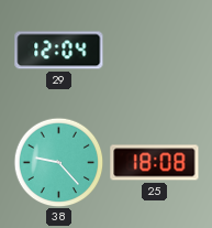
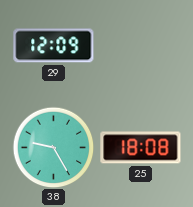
29: 12:04 -> 12:09 (54, 46)
38: 9:23 -> 9:25 (53, 147)
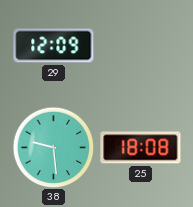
38: 9:25 -> 9:29 (53, 147)
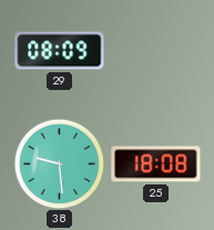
29: 12:09 -> 08:09 (60, 51)
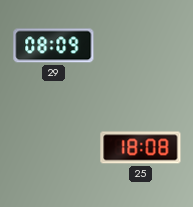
38: 9:29 -> none (59, 163)
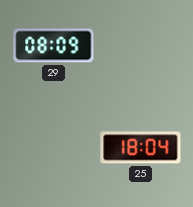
25: 18:08 -> 18:04 (141, 148)
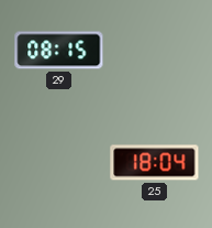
29: 08:09 -> 08:15 (59, 51)
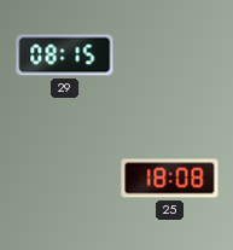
25: 18:04 -> 18:08 (170, 179)
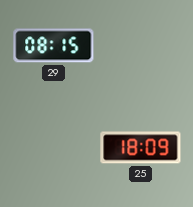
25: 18:08 -> 18:09 (141, 148)
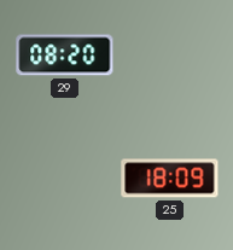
29: 08:15 -> 08:20 (65, 56)
